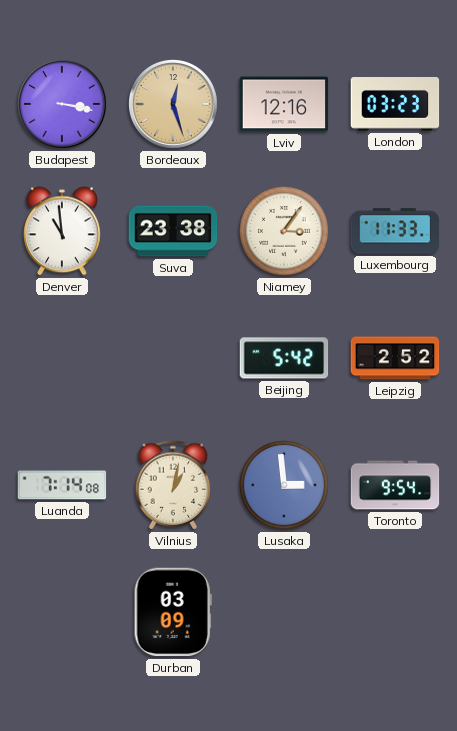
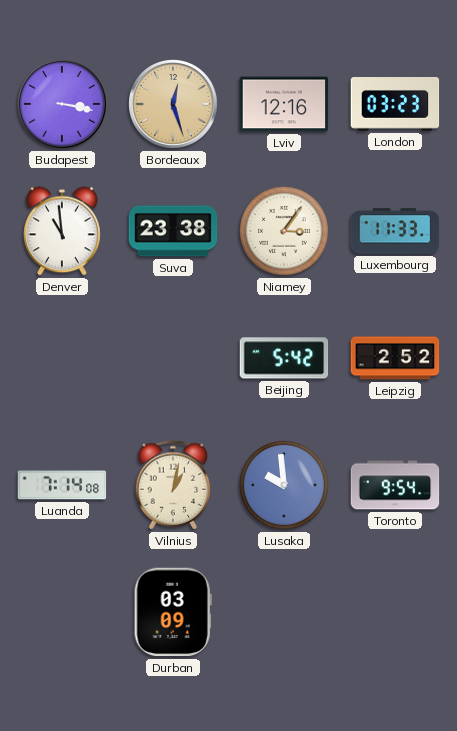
Lusaka: 2:59 -> 9:59 (285, 486)
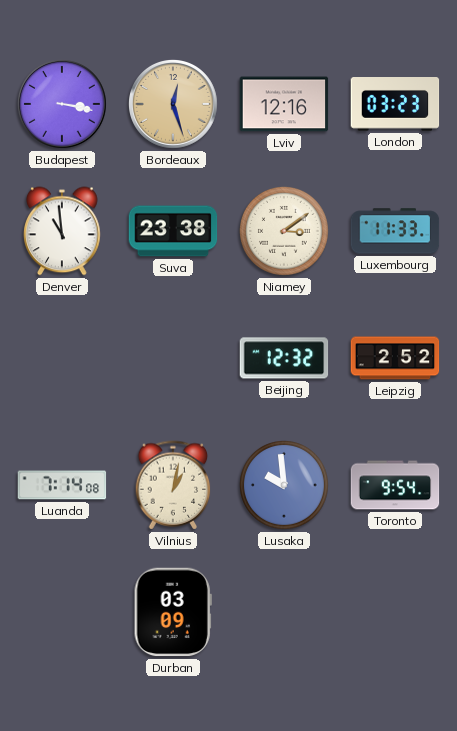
Niamey: 3:06 -> 3:09 (285, 232)
Beijing: 5:42 -> 12:32 (284, 358)
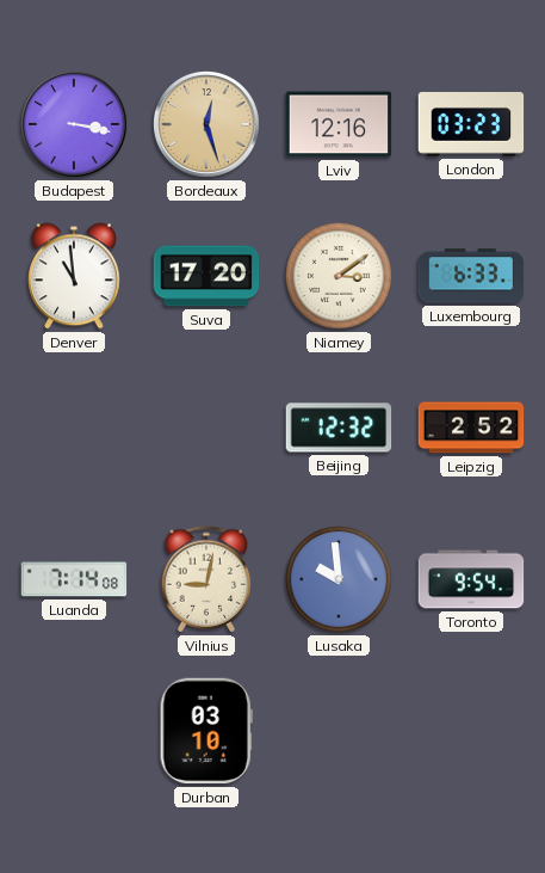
Suva: 23:38 -> 17:20 (206, 276)
Luxembourg: 11:33 -> 6:33 (471, 276)
Vilnius: 1:02 -> 9:02 (206, 579)
Durban: 03:09 -> 03:10 (206, 731)
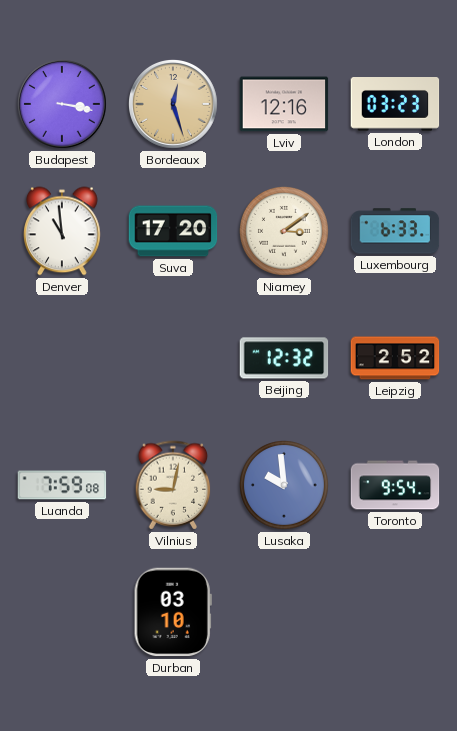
Luanda: 7:14 -> 7:59 (62, 485)
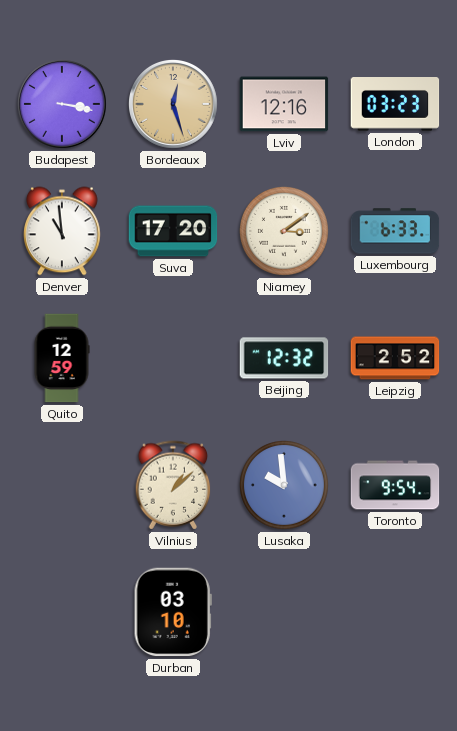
Quito: none -> 12:59 (62, 358)
Luanda: 7:59 -> none (62, 485)
Vilnius: 9:02 -> 1:08 (173, 485)
